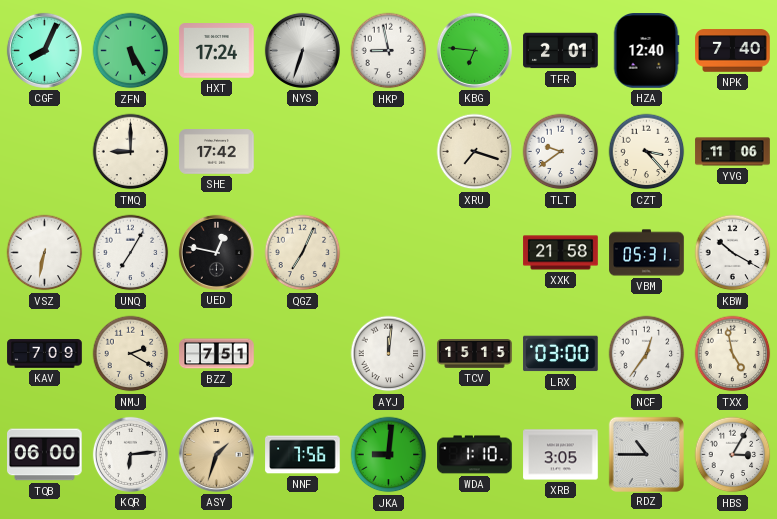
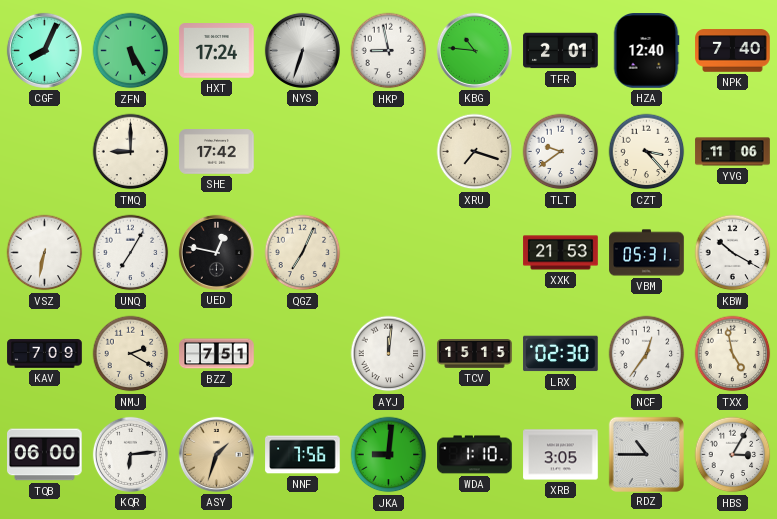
KBG: 6:46 -> 10:46 (474, 50)
XXK: 21:58 -> 21:53 (561, 253)
LRX: 03:00 -> 02:30 (561, 354)
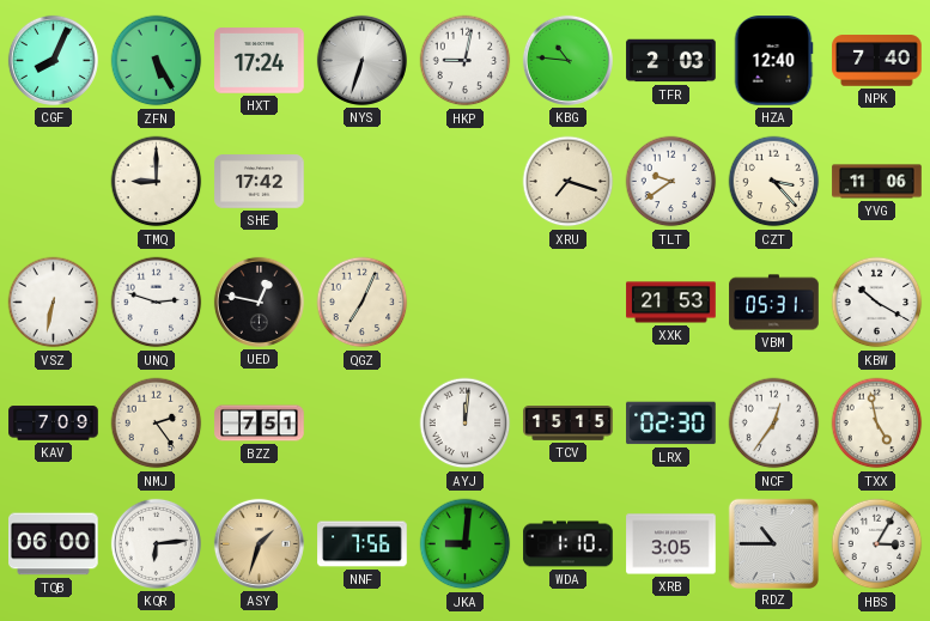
HKP: 8:58 -> 9:02 (466, 61)
TFR: 2:01 -> 2:03 (671, 61)
UNQ: 7:05 -> 2:48 (157, 303)
NMJ: 2:20 -> 2:24 (157, 424)
